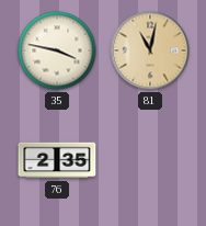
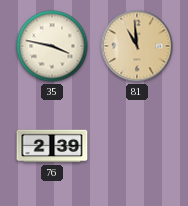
81: 11:02 -> 10:59 (137, 46)
76: 2:35 -> 2:39 (52, 146)
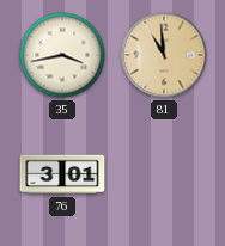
35: 3:47 -> 3:43 (62, 55)
76: 2:39 -> 3:01 (62, 174)
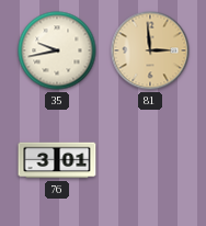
35: 3:43 -> 9:43 (57, 50)
81: 10:59 -> 2:59 (150, 50)
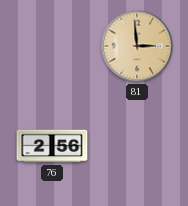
35: 9:43 -> none (57, 50)
76: 3:01 -> 2:56 (52, 146)
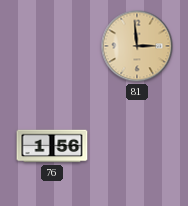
76: 2:56 -> 1:56 (52, 146)
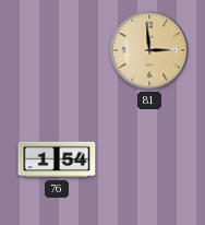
76: 1:56 -> 1:54 (57, 159)
